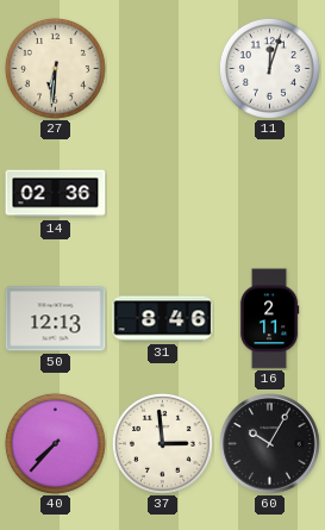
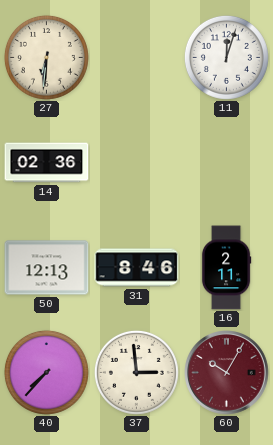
60 dial: black -> burgundy (227, 373)
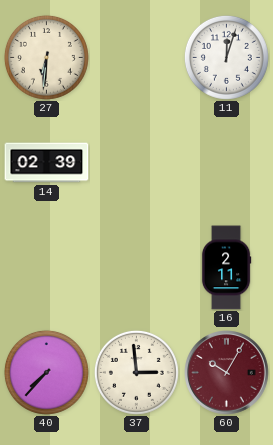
14: 02:36 -> 02:39 (47, 163)
50: 12:13 -> none (47, 268)
31: 8:46 -> none (137, 268)
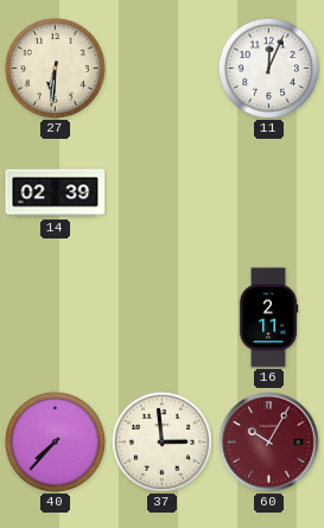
11: 12:03 -> 12:04 (268, 68)
